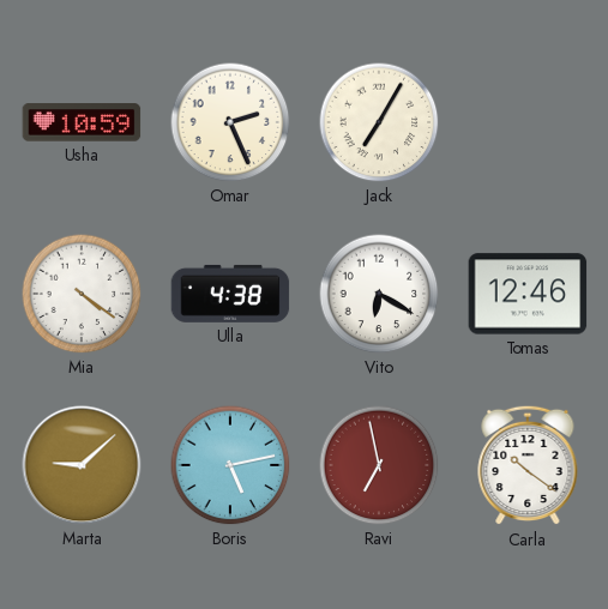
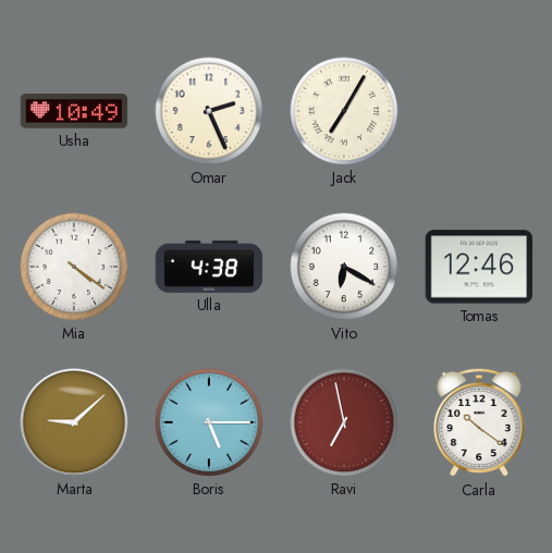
Usha: 10:59 -> 10:49 (74, 111)
Boris: 5:13 -> 5:15 (209, 422)
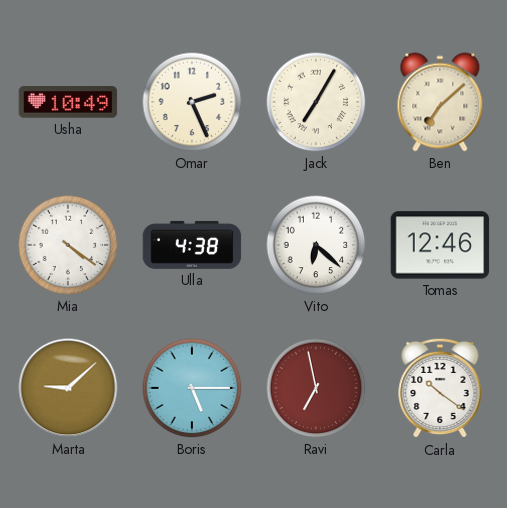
Ben: none -> 7:08 (440, 102)
Vito: 6:20 -> 6:22 (316, 245)
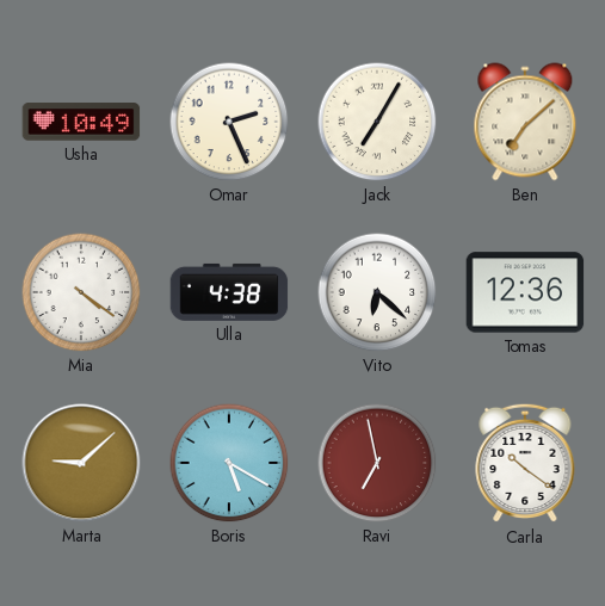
Tomas: 12:46 -> 12:36 (525, 292)
Boris: 5:15 -> 5:20 (229, 463)
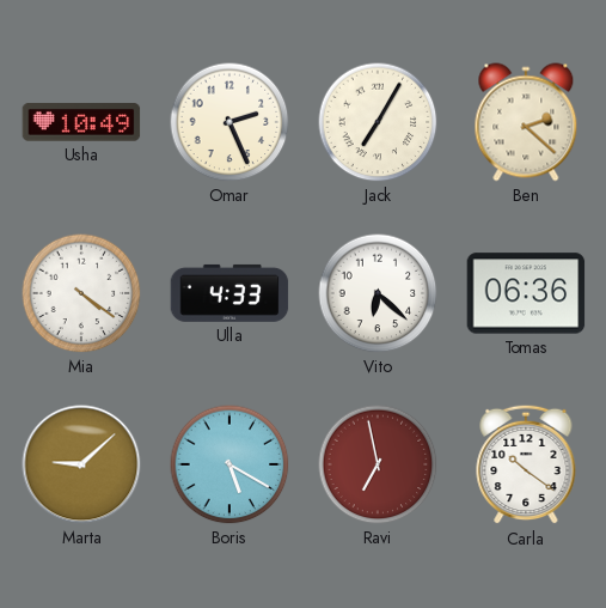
Ben: 7:08 -> 2:22 (526, 122)
Ulla: 4:38 -> 4:33 (229, 293)
Tomas: 12:36 -> 06:36 (526, 293)
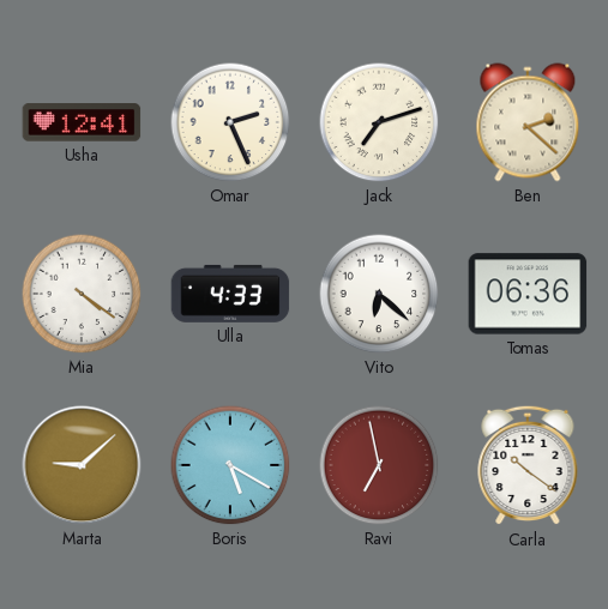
Usha: 10:49 -> 12:41 (82, 122)
Jack: 7:05 -> 7:12 (379, 122)
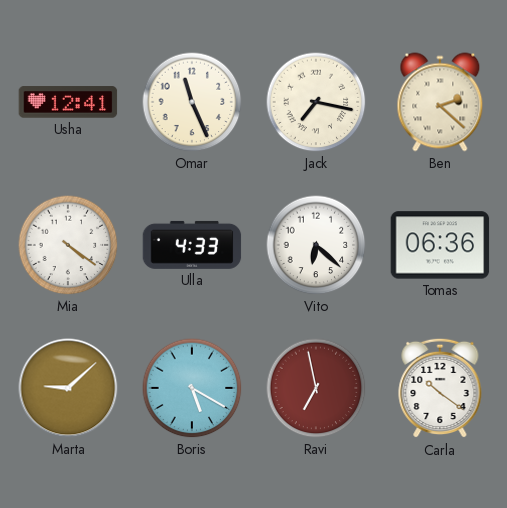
Omar: 2:26 -> 11:26 (192, 102)
Jack: 7:12 -> 7:17 (316, 102)
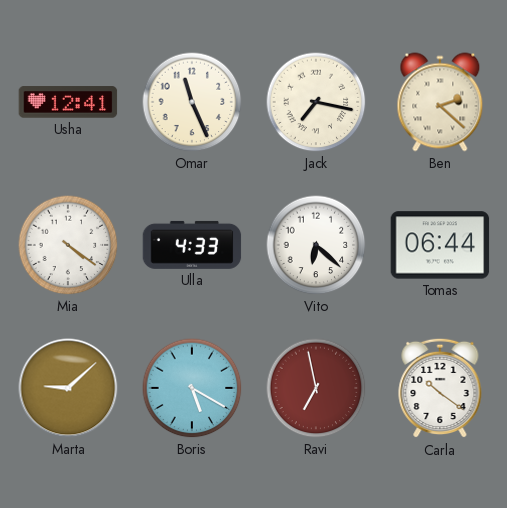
Tomas: 06:36 -> 06:44 (440, 245)
